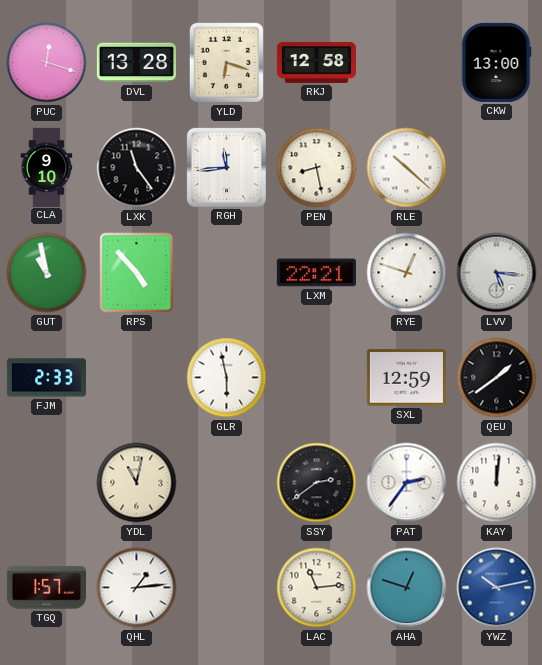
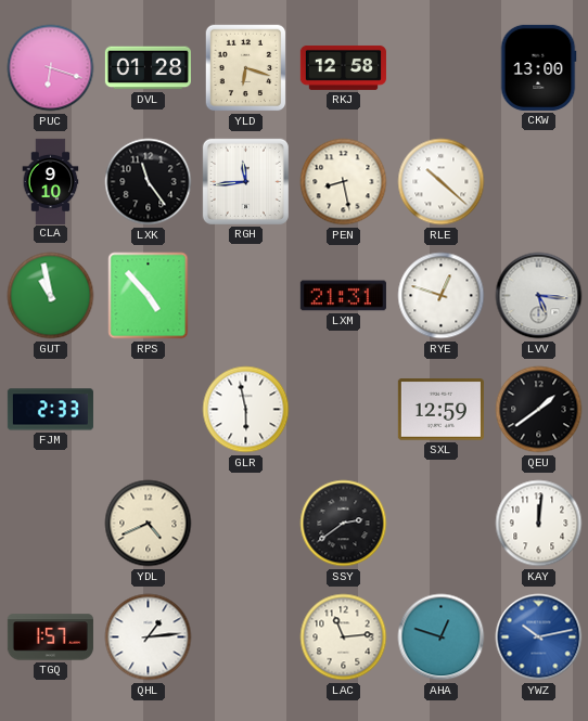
PUC: 12:18 -> 6:18 (51, 68)
DVL: 13:28 -> 01:28 (148, 68)
LXM: 22:21 -> 21:31 (343, 296)
YDL: 11:02 -> 4:41 (149, 524)
PAT: 2:36 -> none (407, 483)
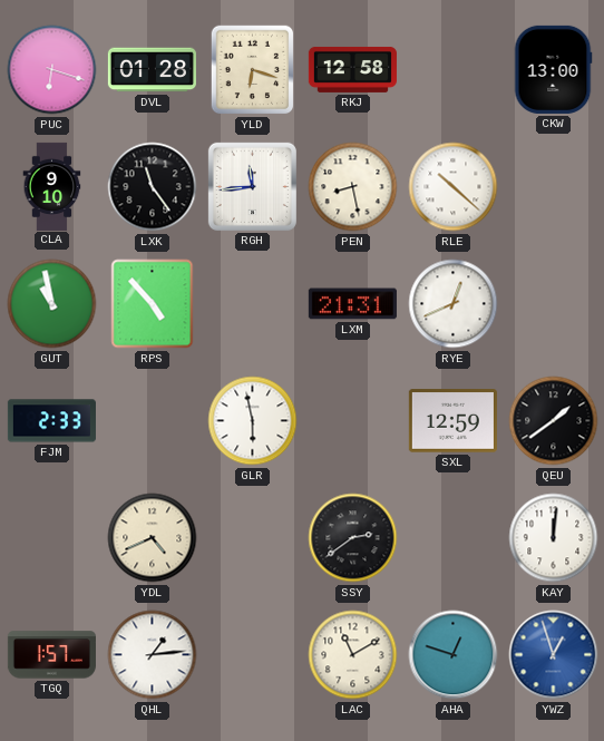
RYE: 12:48 -> 12:41 (454, 304)
LVV: 5:16 -> none (539, 296)
LAC: 11:14 -> 11:10 (353, 655)
YWZ: 10:13 -> 12:57 (554, 655)
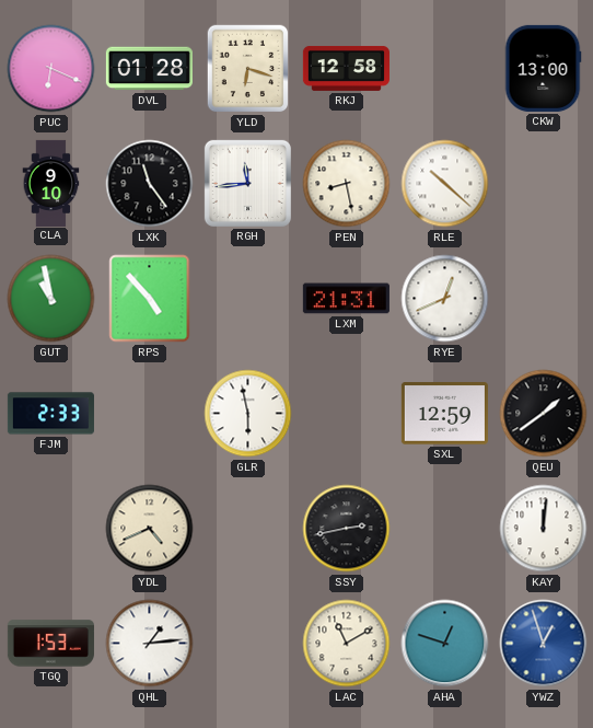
PUC: 6:18 -> 6:19 (51, 69)
SSY: 2:39 -> 2:43 (347, 529)
TGQ: 1:57 -> 1:53 (50, 644)
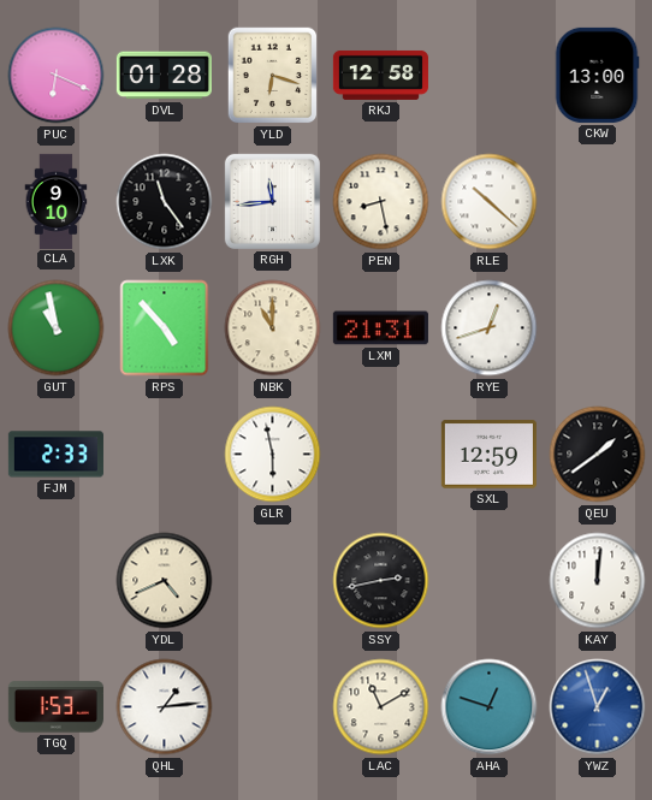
NBK: none -> 11:00 (273, 328)
RYE: 12:41 -> 12:42 (490, 328)
